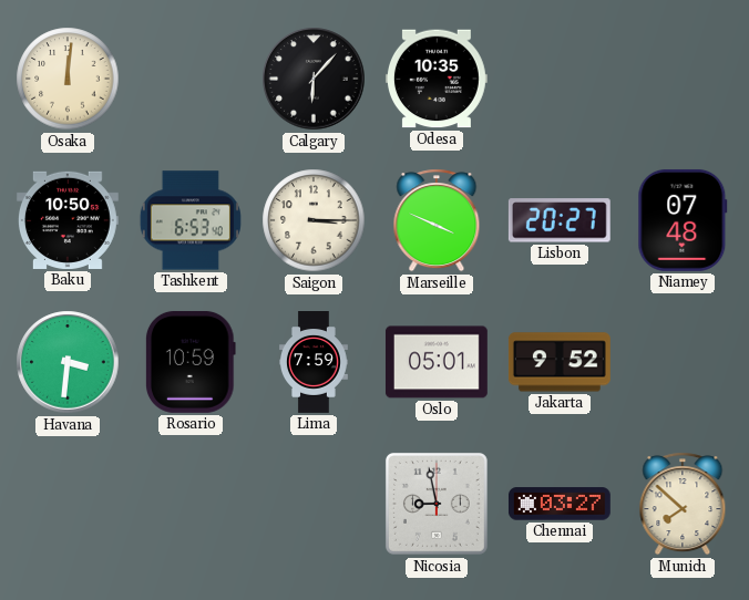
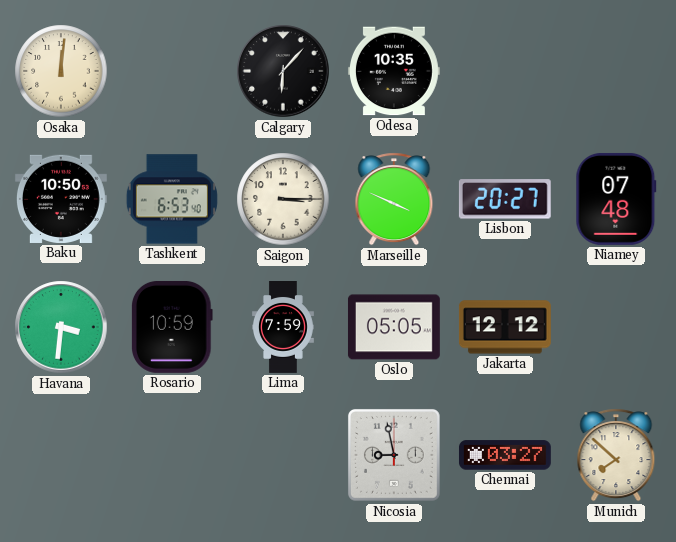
Oslo: 05:01 -> 05:05 (394, 327)
Jakarta: 9:52 -> 12:12 (505, 327)
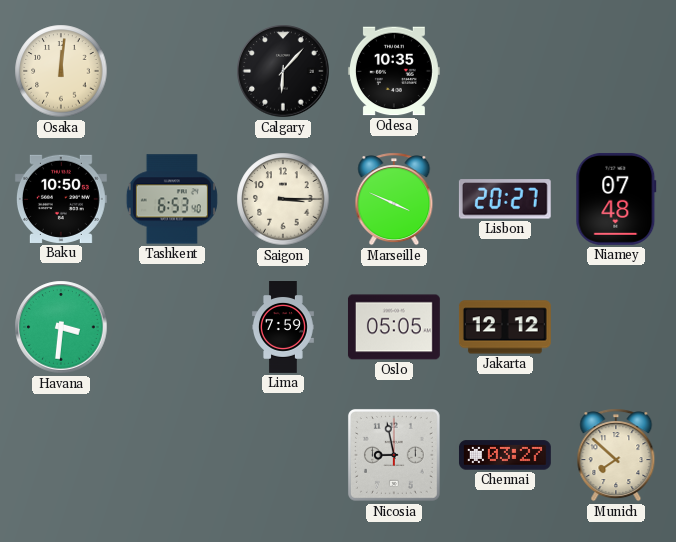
Rosario: 10:59 -> none (173, 327)
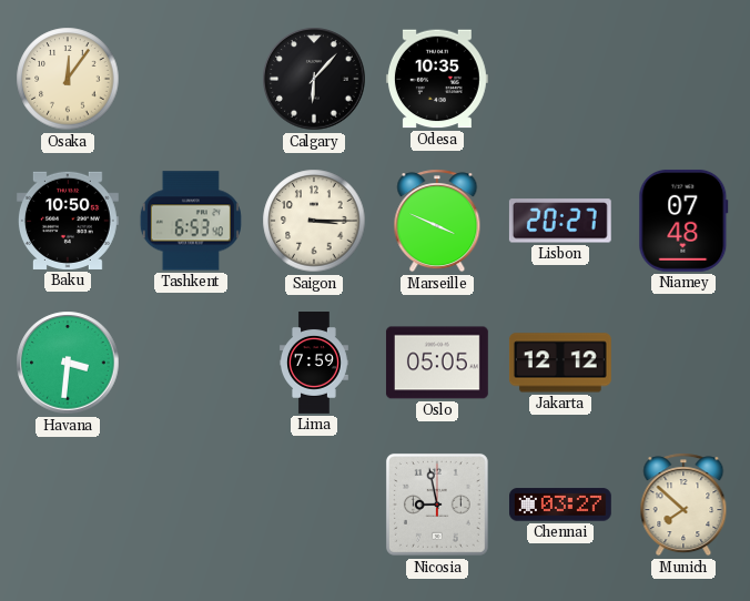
Osaka: 12:01 -> 12:06 (68, 79)
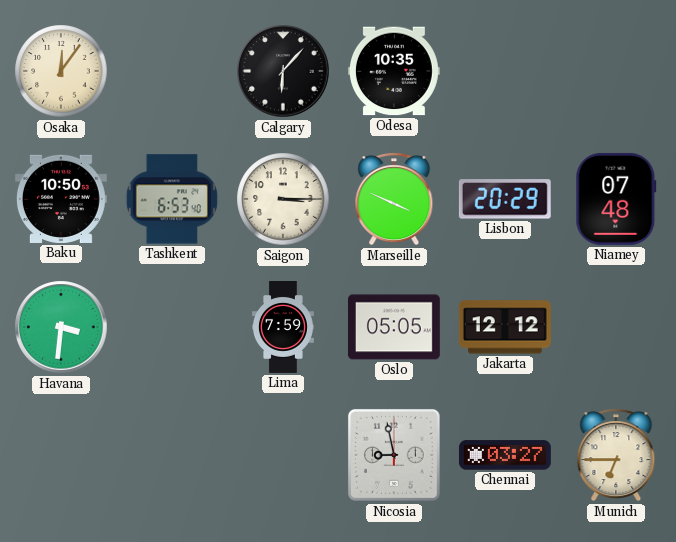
Lisbon: 20:27 -> 20:29 (505, 199)
Munich: 7:52 -> 6:45 (616, 455)
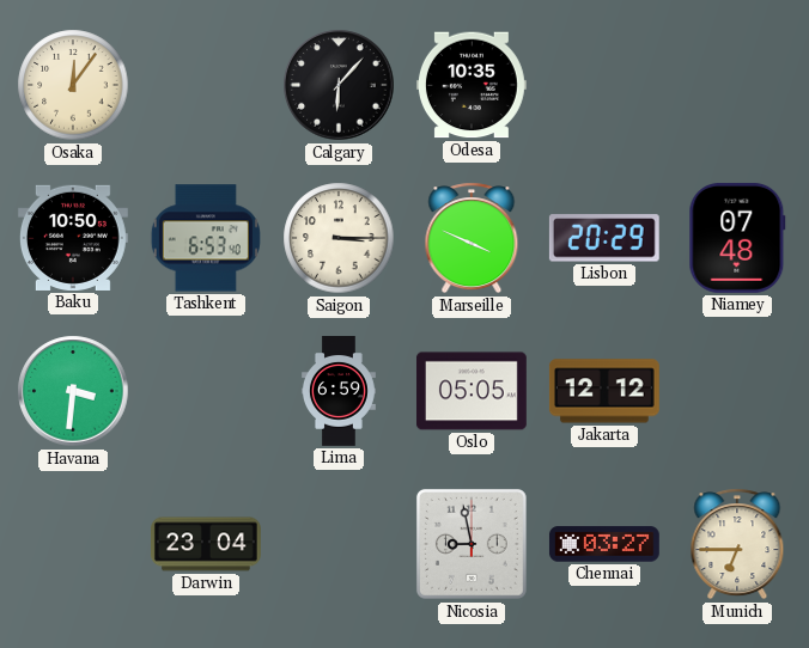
Lima: 7:59 -> 6:59 (340, 392)
Darwin: none -> 23:04 (207, 544)
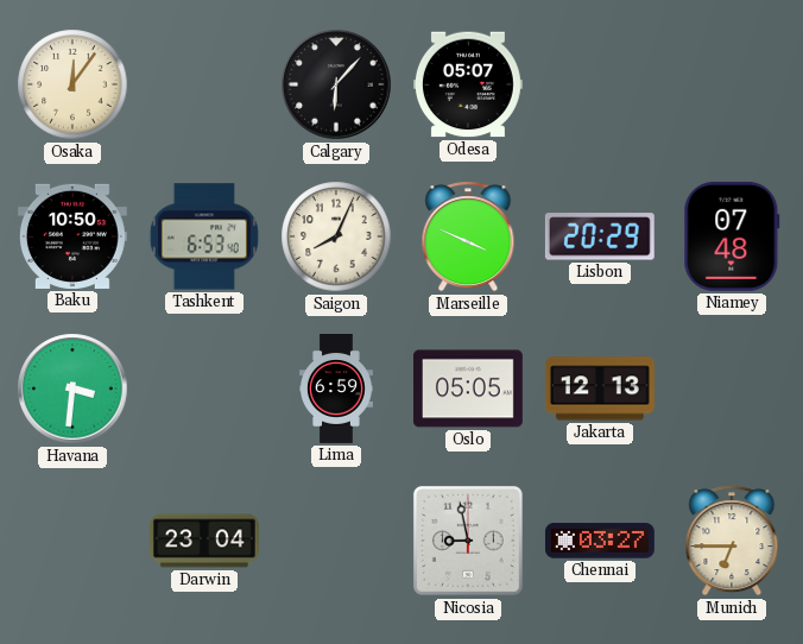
Odesa: 10:35 -> 05:07 (468, 84)
Saigon: 3:15 -> 8:04 (336, 236)
Jakarta: 12:12 -> 12:13 (600, 389)
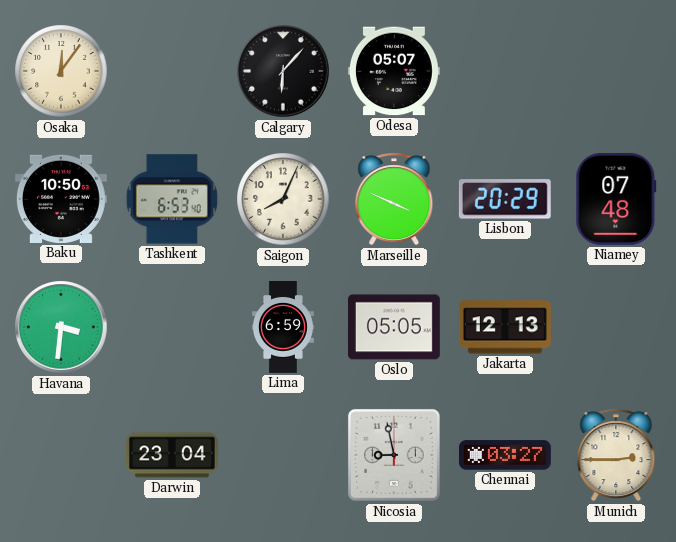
Munich: 6:45 -> 2:45 (616, 455)
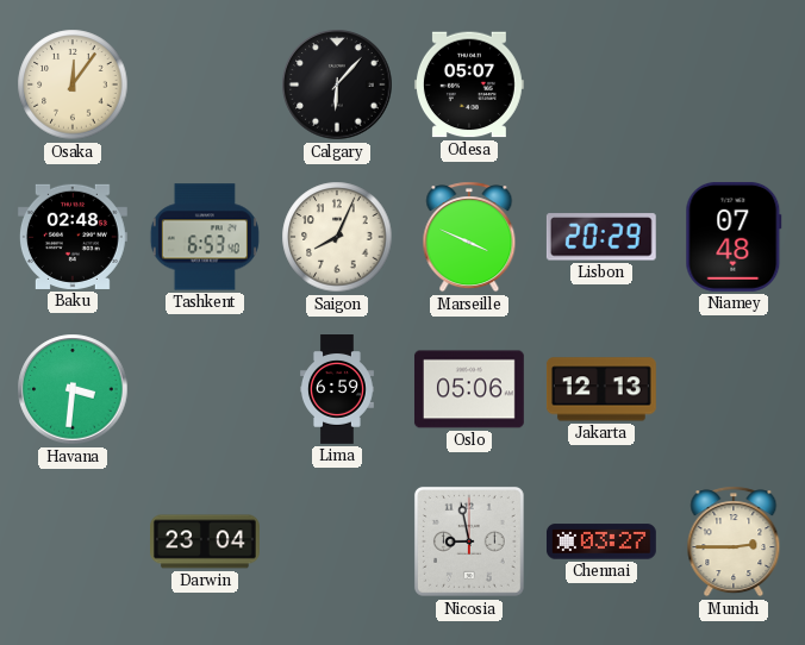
Baku: 10:50 -> 02:48 (73, 237)
Oslo: 05:05 -> 05:06 (469, 389)
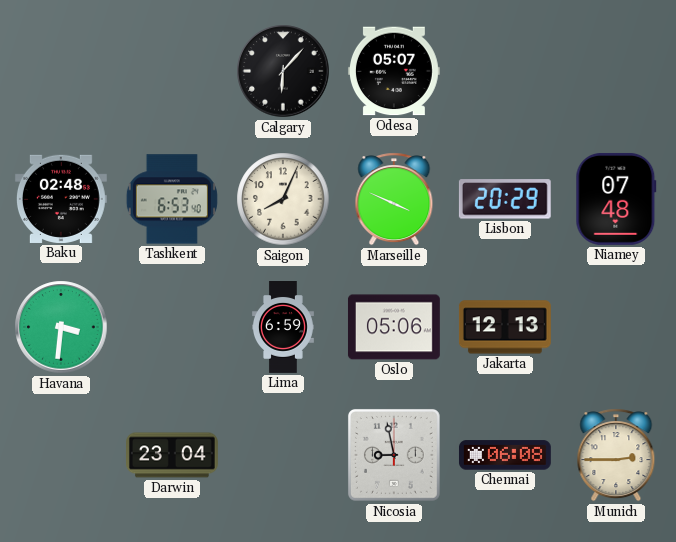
Osaka: 12:06 -> none (73, 84)
Chennai: 03:27 -> 06:08 (505, 455)
